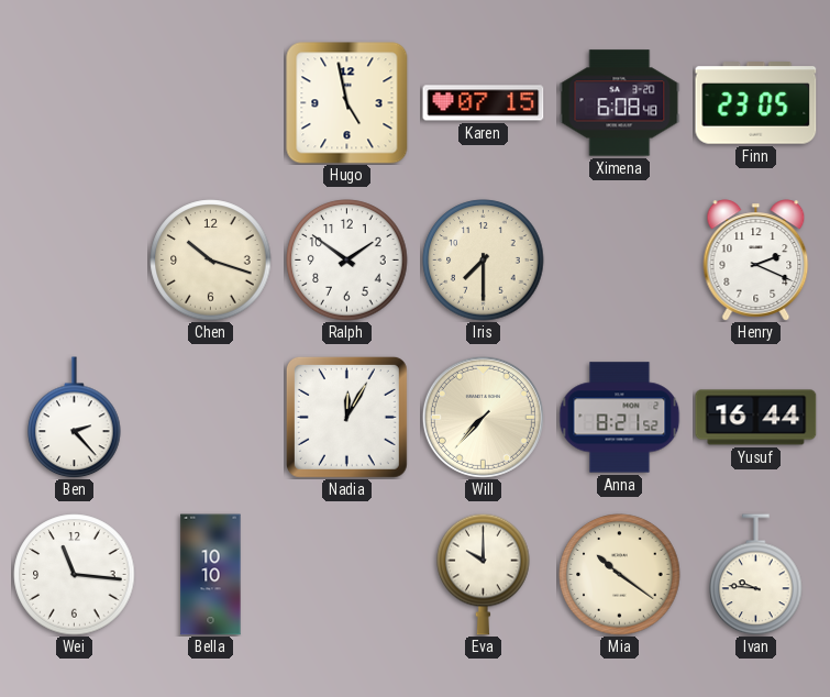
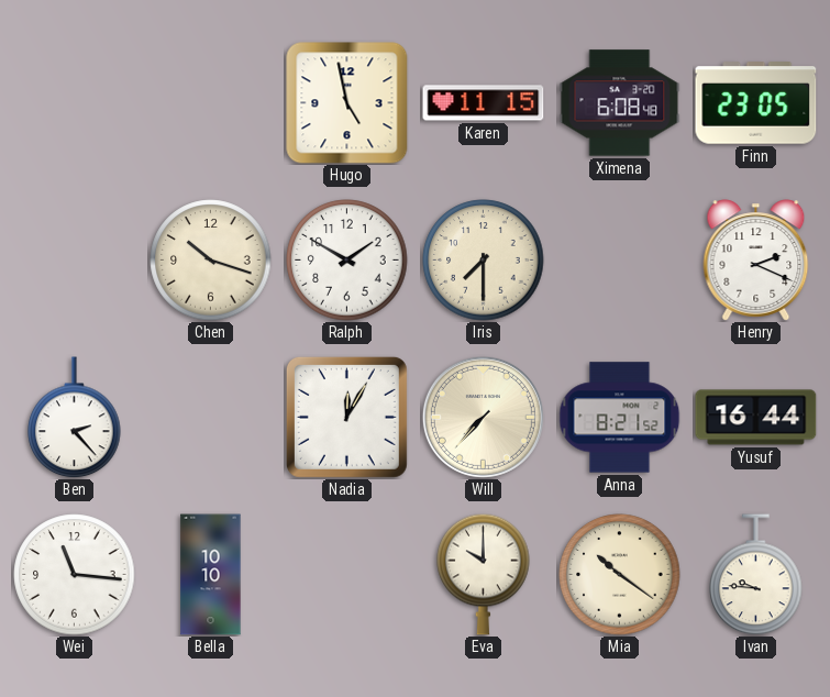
Karen: 07:15 -> 11:15 (484, 103)
Ralph: 1:51 -> 1:50 (347, 261)
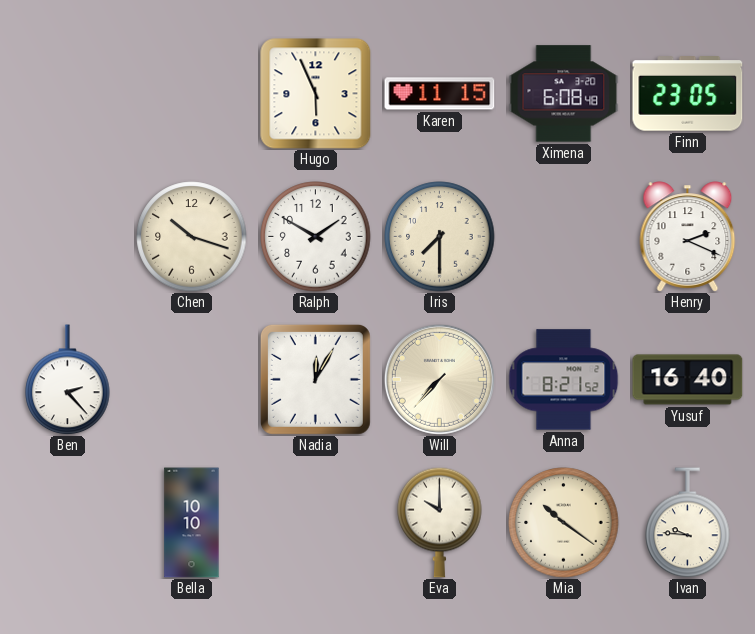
Hugo: 4:58 -> 5:56 (316, 94)
Yusuf: 16:44 -> 16:40 (688, 380)
Wei: 11:16 -> none (75, 575)
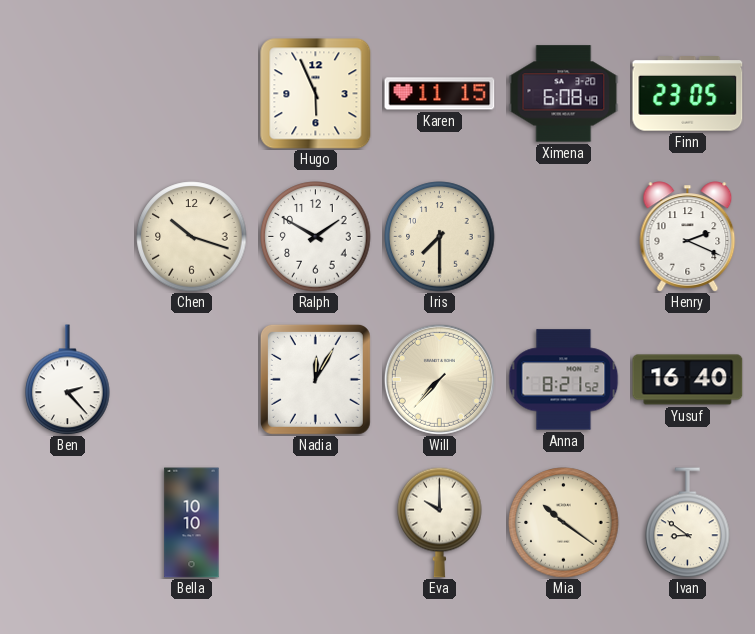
Ivan: 9:46 -> 8:51 (688, 523)
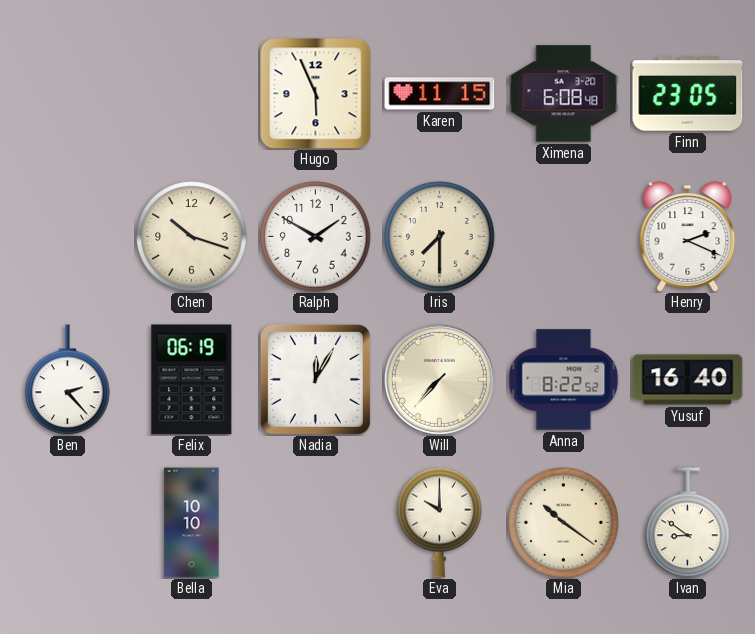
Felix: none -> 06:19 (192, 380)
Anna: 8:21 -> 8:22 (564, 380)
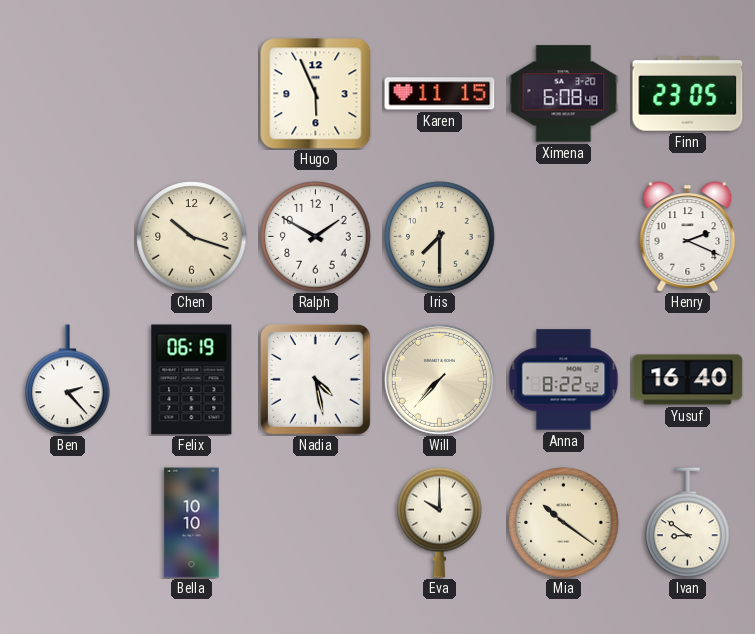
Nadia: 12:05 -> 4:28 (315, 379)
